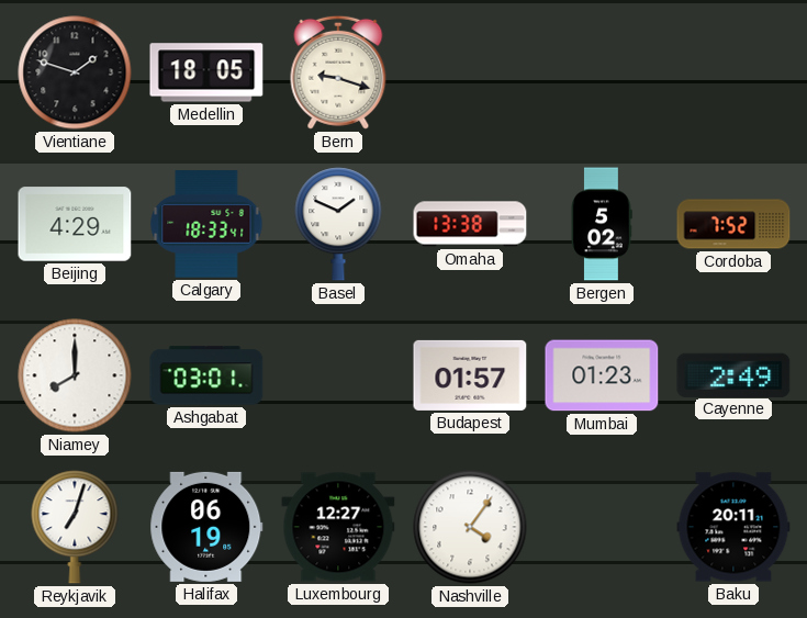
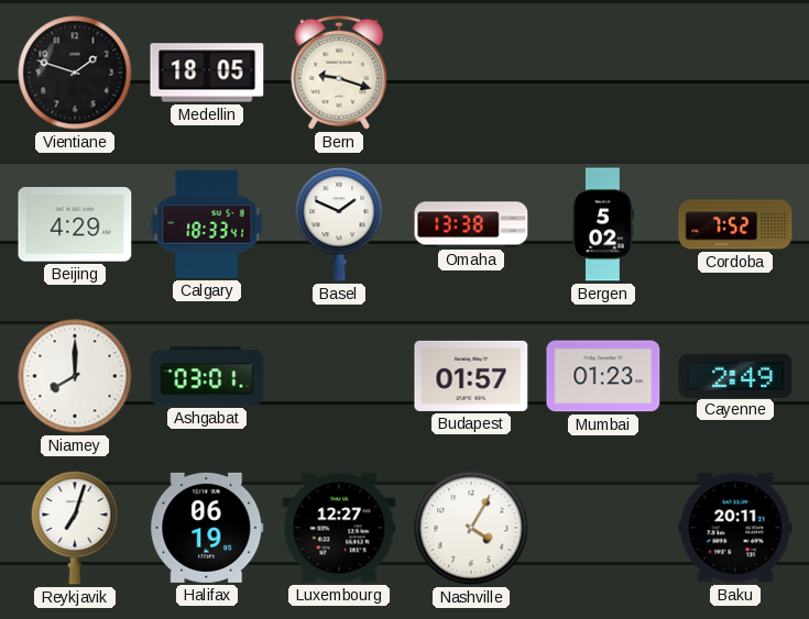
Nashville: 4:06 -> 4:05 (471, 528)
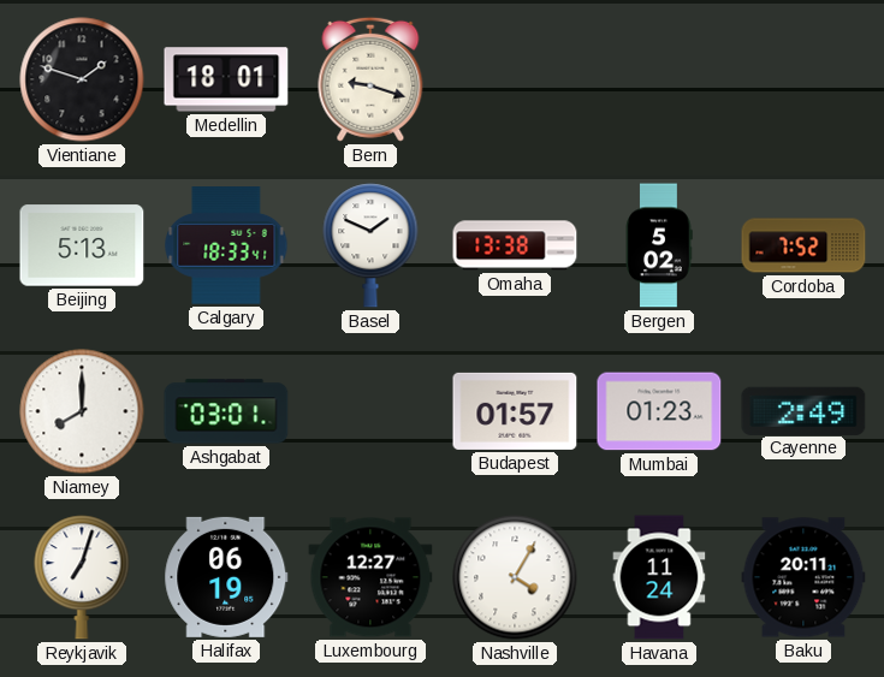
Medellin: 18:05 -> 18:01 (226, 79)
Beijing: 4:29 -> 5:13 (82, 245)
Havana: none -> 11:24 (659, 577)
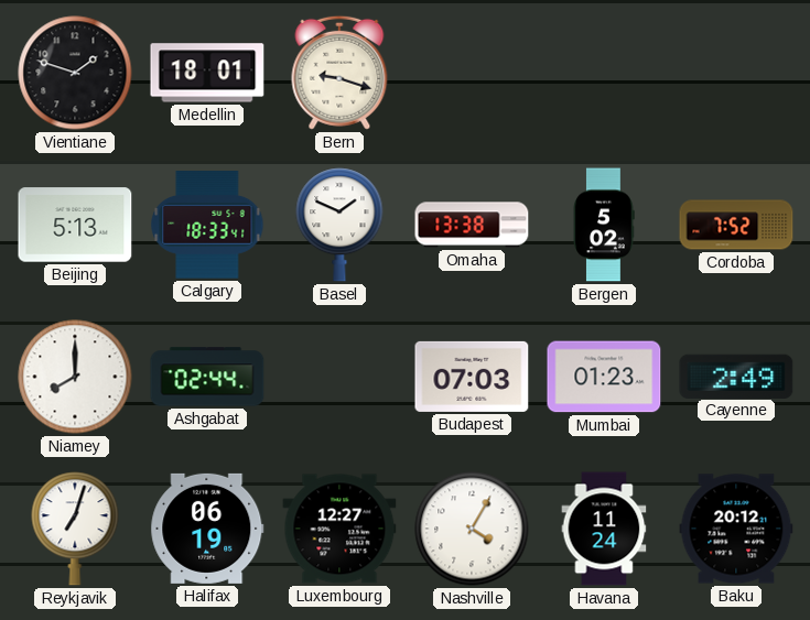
Ashgabat: 03:01 -> 02:44 (207, 377)
Budapest: 01:57 -> 07:03 (472, 377)
Baku: 20:11 -> 20:12 (736, 529)
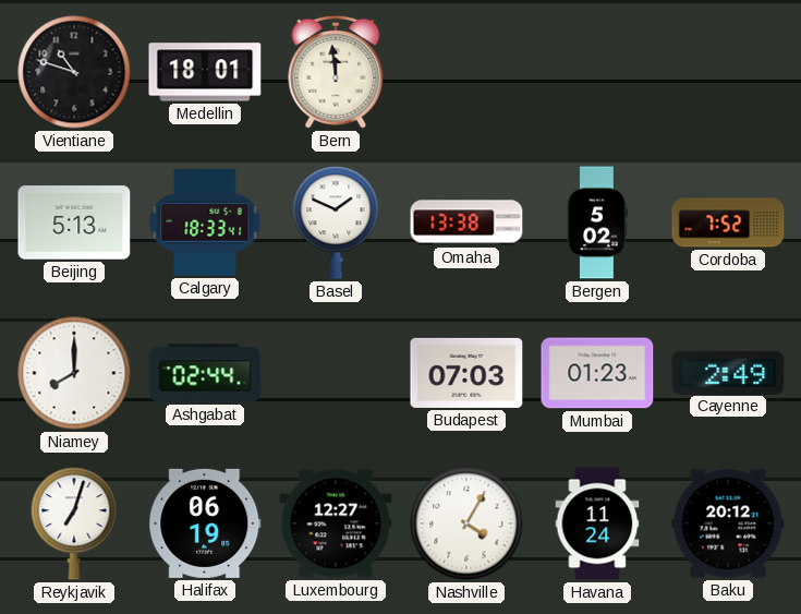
Vientiane: 1:48 -> 10:48 (74, 72)
Bern: 9:18 -> 11:59 (336, 72)
